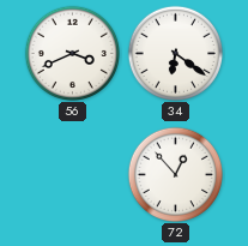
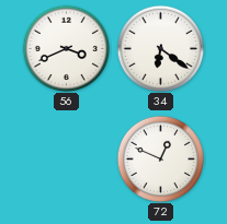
72: 12:53 -> 12:49 (160, 158)
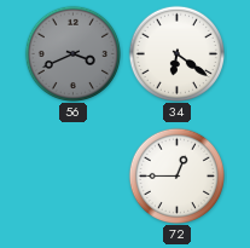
56 dial: white -> grey (72, 53)
72: 12:49 -> 12:45 (176, 175)
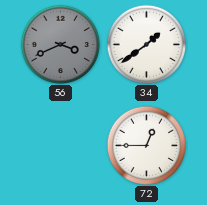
34: 6:21 -> 1:39 (146, 44)
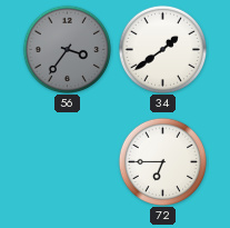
56: 3:41 -> 3:36 (67, 49)
72: 12:45 -> 6:45 (162, 161)
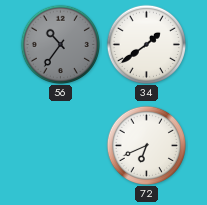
56: 3:36 -> 10:36 (60, 44)
72: 6:45 -> 6:41 (146, 145)
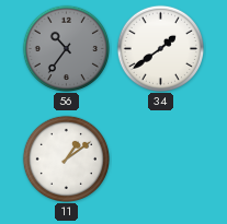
11: none -> 1:09 (66, 158)
72: 6:41 -> none (146, 145)
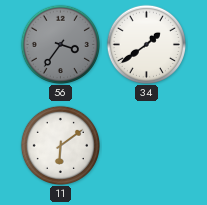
56: 10:36 -> 3:36 (60, 44)
11: 1:09 -> 6:09 (60, 145)
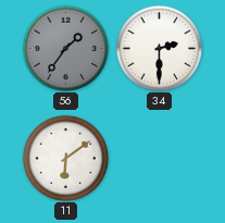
56: 3:36 -> 1:36 (65, 48)
34: 1:39 -> 2:30 (159, 48)
